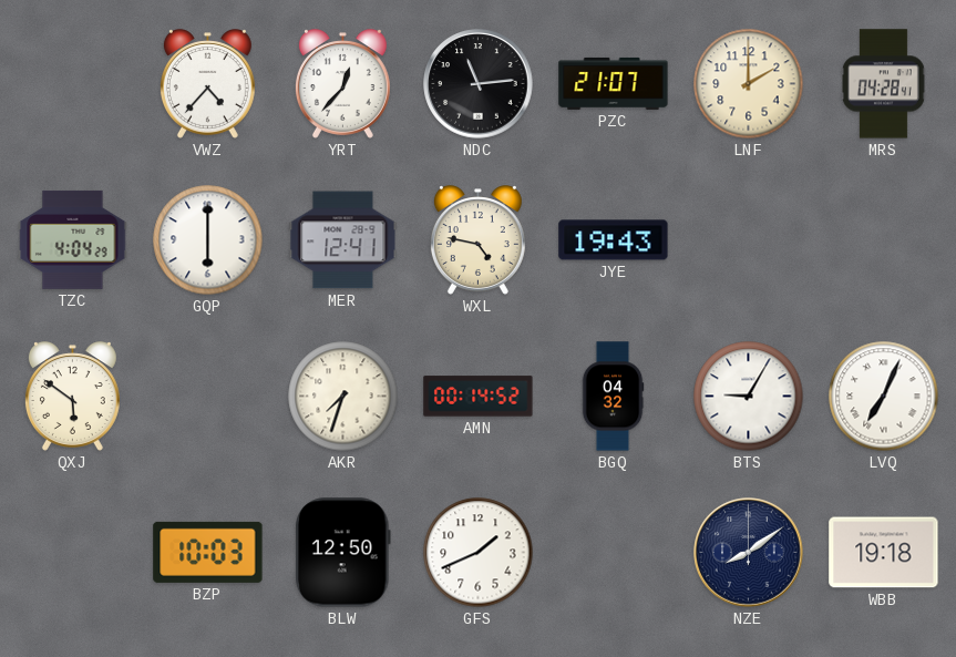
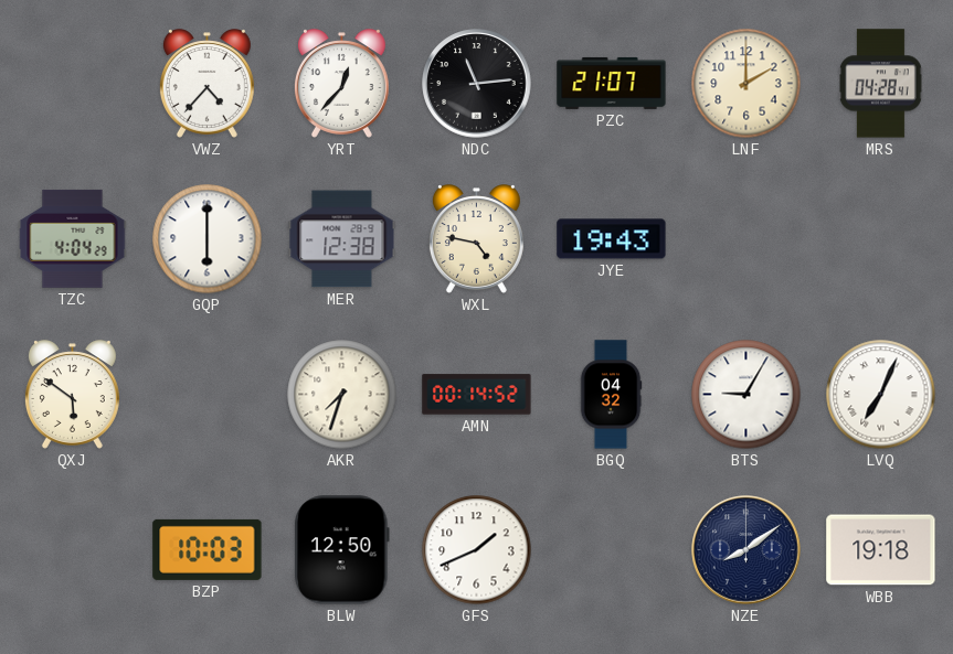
MER: 12:41 -> 12:38 (342, 239)
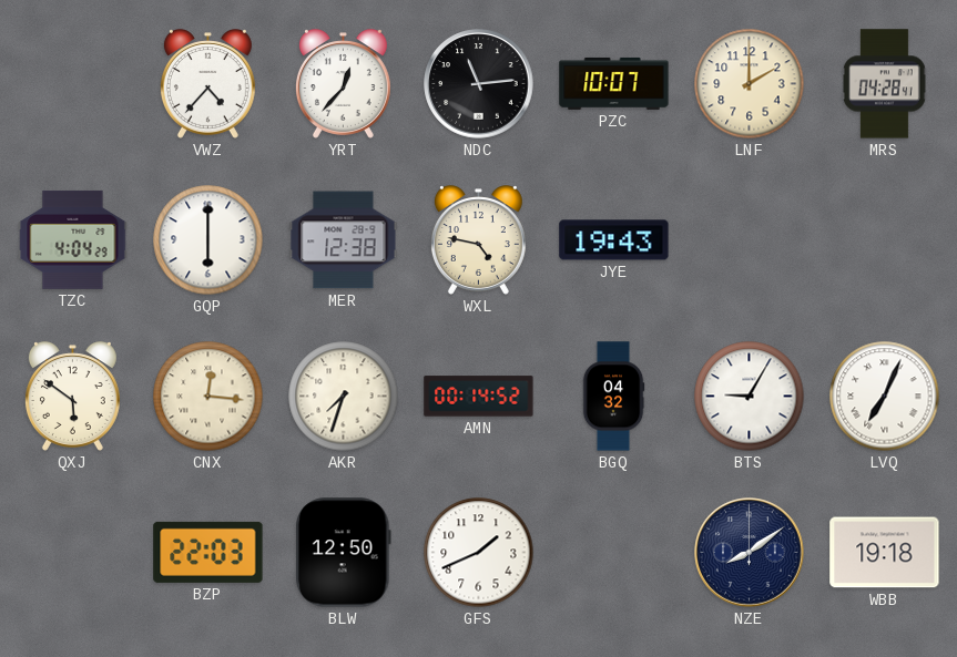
PZC: 21:07 -> 10:07 (614, 83)
CNX: none -> 12:16 (208, 397)
BZP: 10:03 -> 22:03 (208, 552)
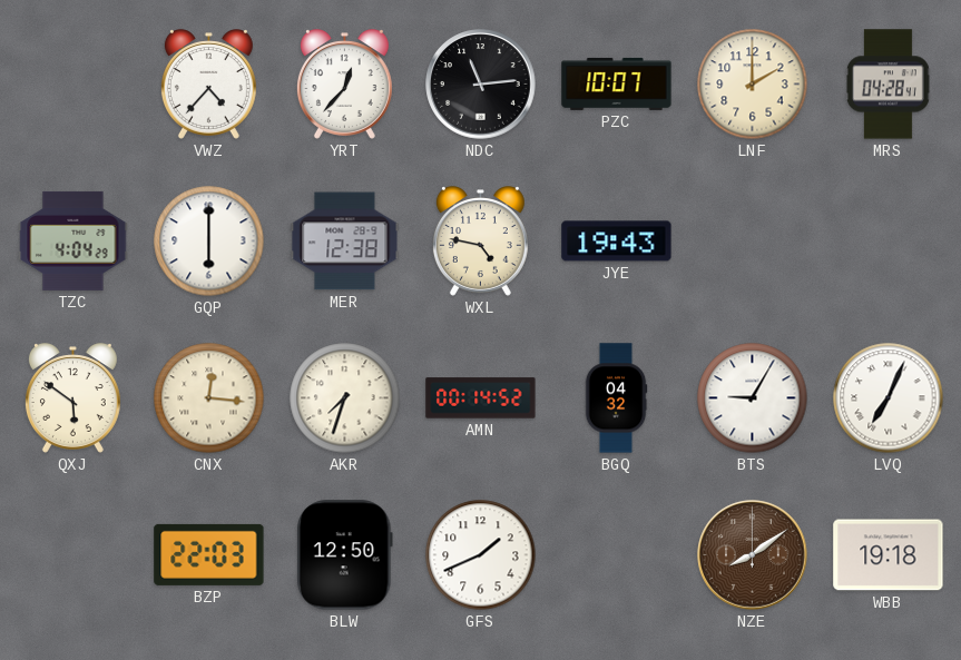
NZE dial: navy -> brown (753, 555)
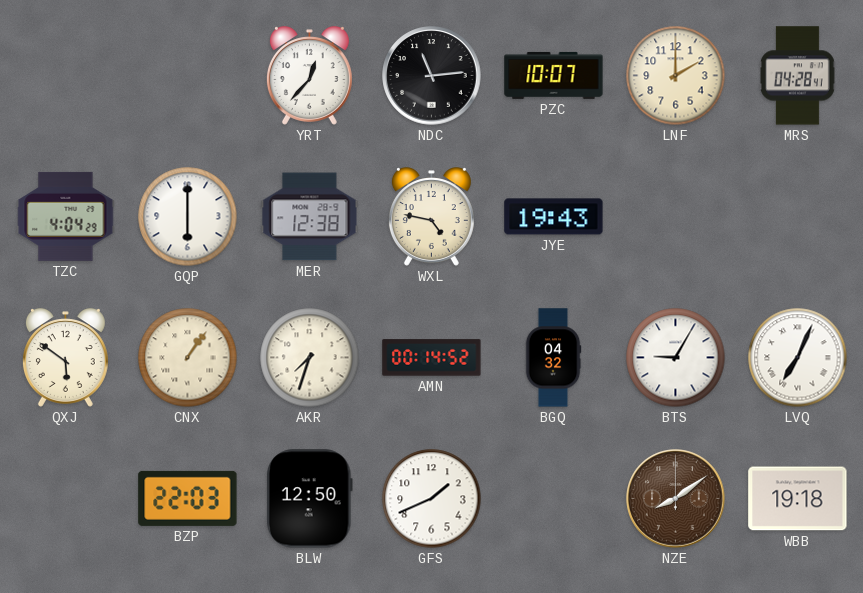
VWZ: 4:37 -> none (208, 85)
CNX: 12:16 -> 1:06 (188, 358)
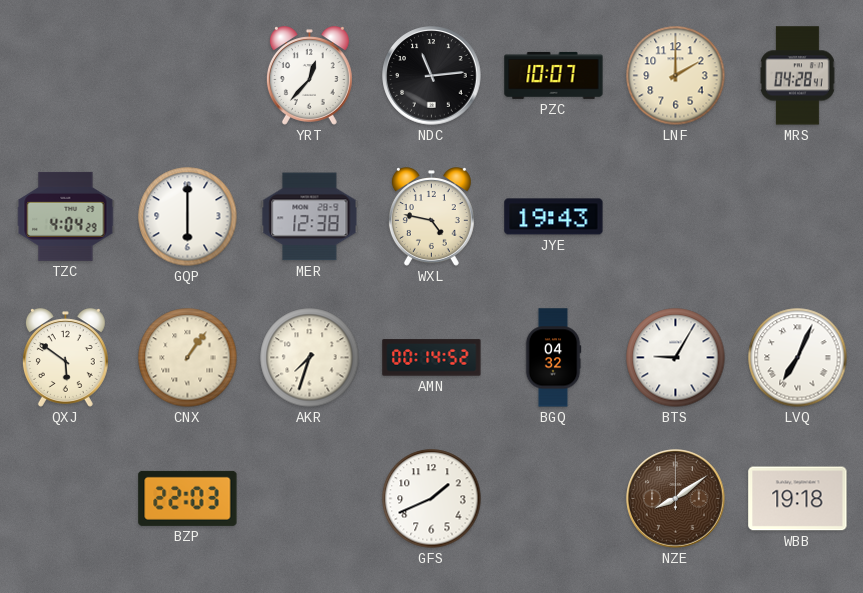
BLW: 12:50 -> none (309, 499)
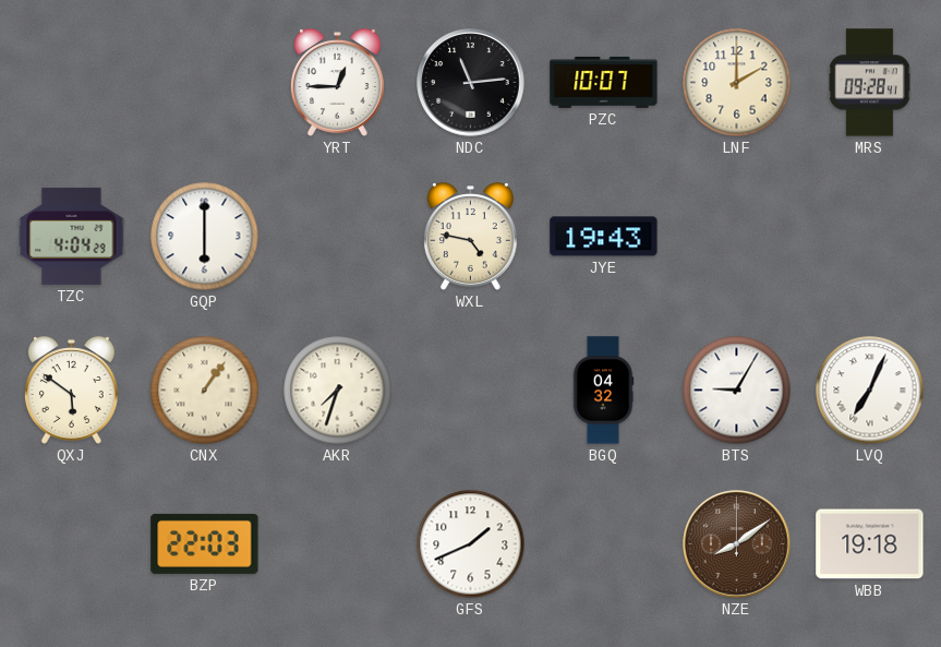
YRT: 12:37 -> 12:45 (337, 83)
MRS: 04:28 -> 09:28 (869, 83)
MER: 12:38 -> none (310, 217)
AMN: 00:14 -> none (432, 358)
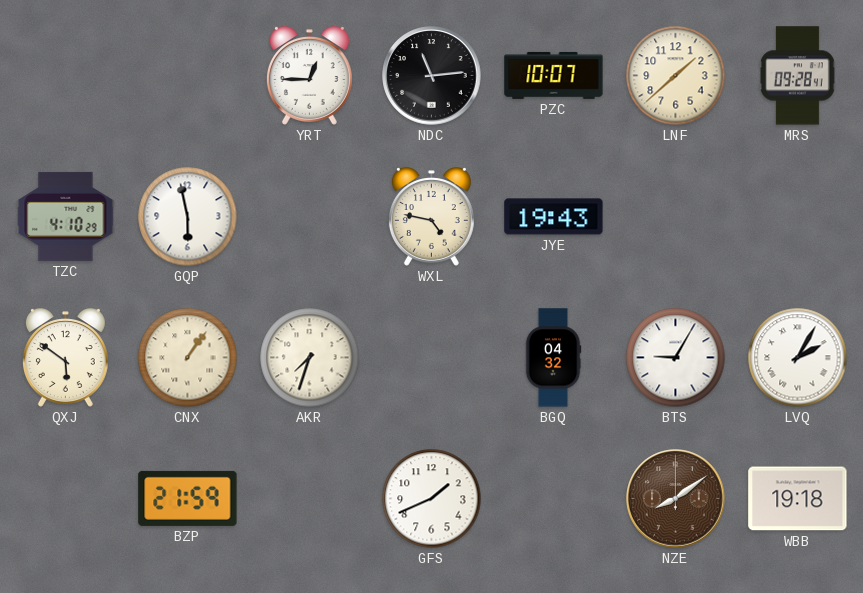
LNF: 2:00 -> 1:38 (676, 76)
TZC: 4:04 -> 4:10 (66, 216)
GQP: 6:00 -> 5:58 (188, 217)
LVQ: 7:04 -> 2:05 (798, 358)
BZP: 22:03 -> 21:59 (188, 498)
